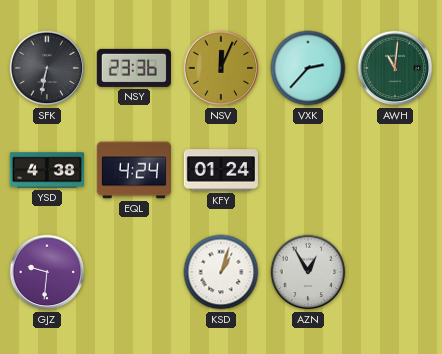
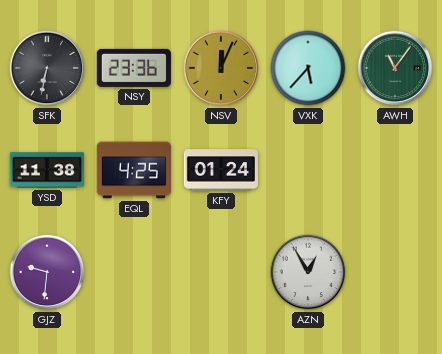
VXK: 2:37 -> 5:37 (308, 68)
AWH: 11:01 -> 11:06 (395, 68)
YSD: 4:38 -> 11:38 (47, 170)
EQL: 4:24 -> 4:25 (134, 170)
KSD: 1:03 -> none (221, 272)
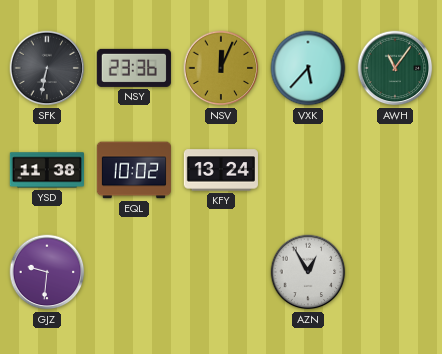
EQL: 4:25 -> 10:02 (134, 170)
KFY: 01:24 -> 13:24 (221, 170)
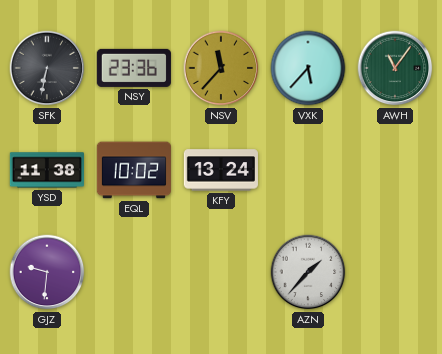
NSV: 12:04 -> 11:37 (221, 68)
AZN: 12:55 -> 1:37 (308, 272)
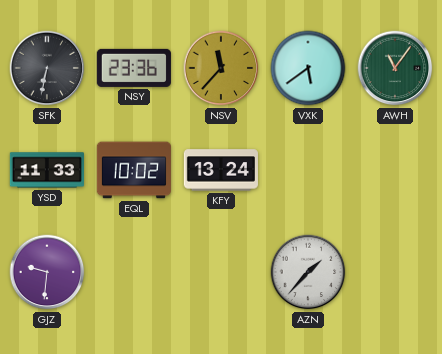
VXK: 5:37 -> 5:39 (308, 68)
YSD: 11:38 -> 11:33 (47, 170)
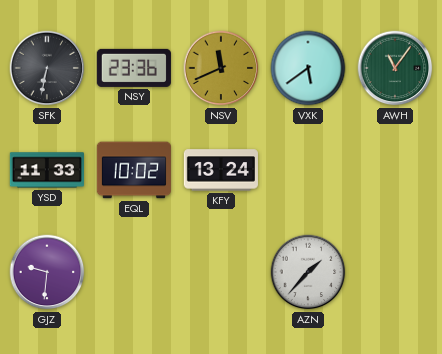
NSV: 11:37 -> 11:41 (221, 68)
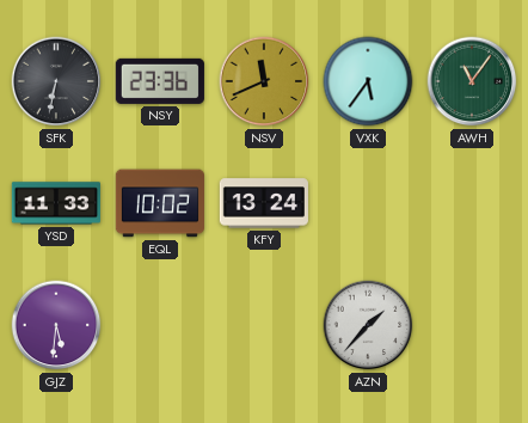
VXK: 5:39 -> 5:36 (368, 81)
GJZ: 9:31 -> 5:31 (56, 325)
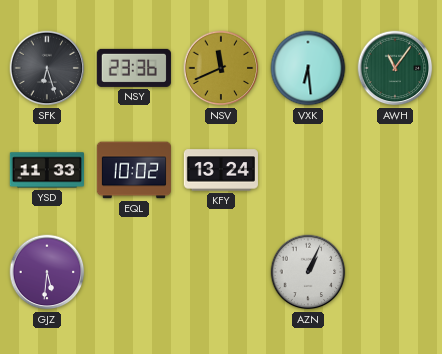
SFK: 6:32 -> 6:27 (47, 68)
VXK: 5:36 -> 6:29 (308, 68)
AZN: 1:37 -> 1:04 (308, 272)
